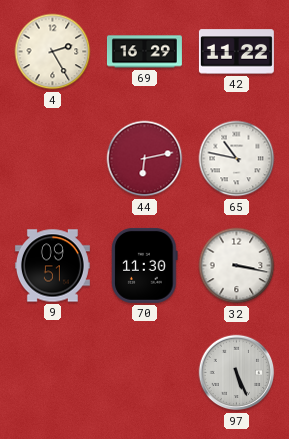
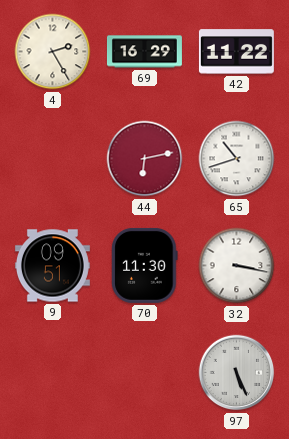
65: 10:47 -> 10:42 (237, 159)
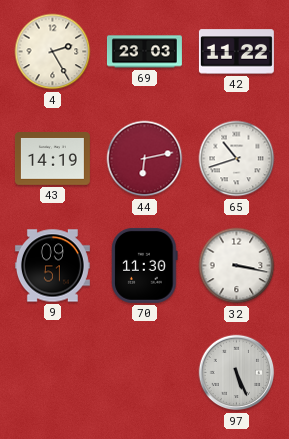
69: 16:29 -> 23:03 (144, 52)
43: none -> 14:19 (52, 159)
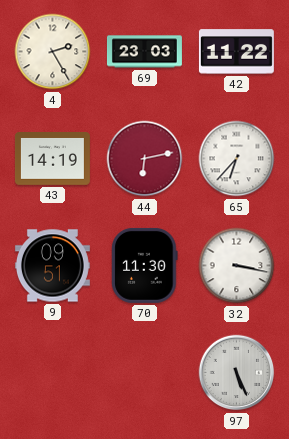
65: 10:42 -> 6:37 (237, 159)
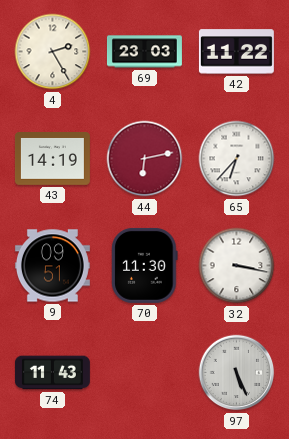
74: none -> 11:43 (52, 373)
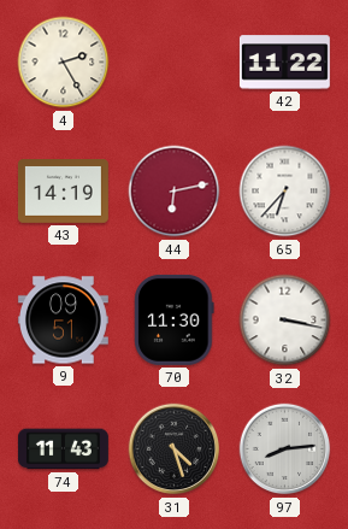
69: 23:03 -> none (144, 52)
31: none -> 4:27 (175, 449)
97: 5:26 -> 8:14 (285, 449)
